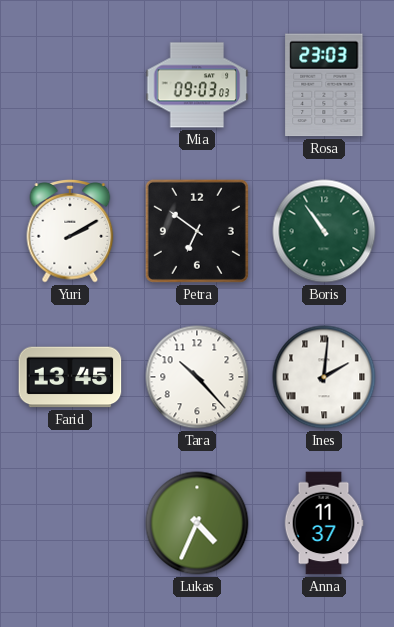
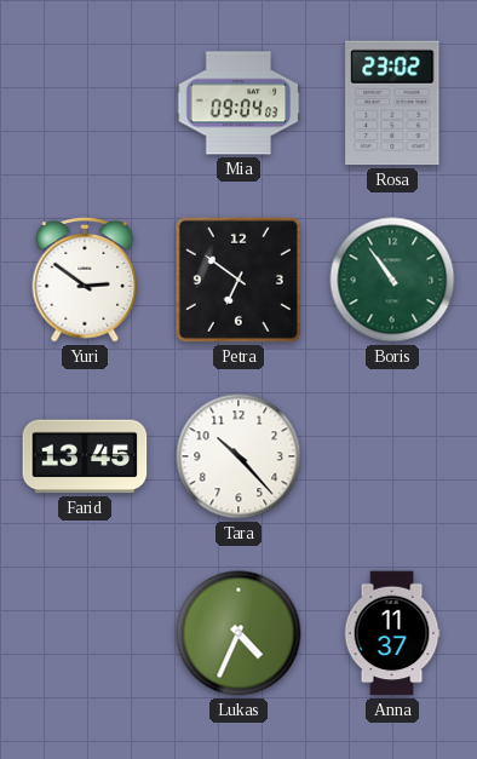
Mia: 09:03 -> 09:04 (238, 103)
Rosa: 23:03 -> 23:02 (392, 103)
Yuri: 2:10 -> 2:51 (85, 281)
Ines: 2:01 -> none (324, 377)
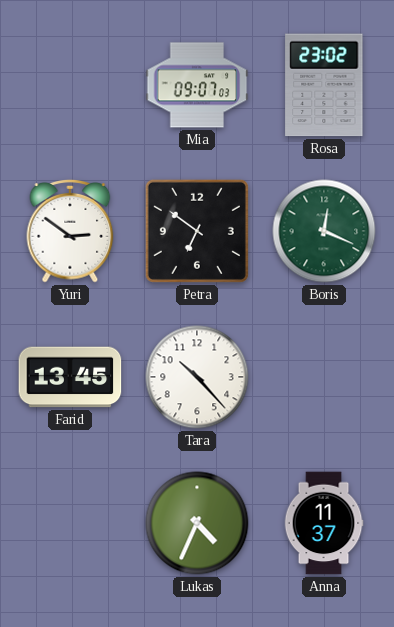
Mia: 09:04 -> 09:07 (197, 85)
Boris: 10:54 -> 12:19 (324, 231)
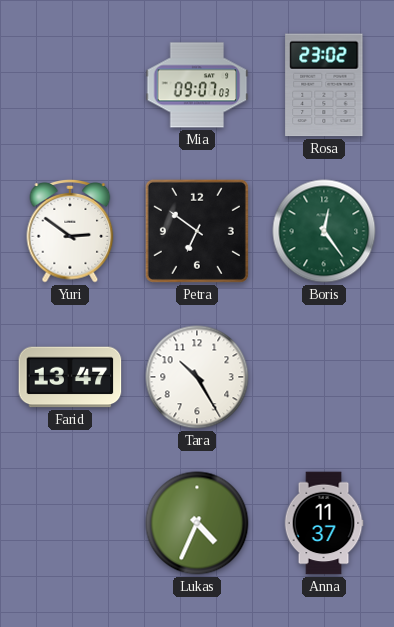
Boris: 12:19 -> 12:24 (324, 231)
Farid: 13:45 -> 13:47 (70, 377)
Tara: 10:23 -> 10:25 (197, 377)
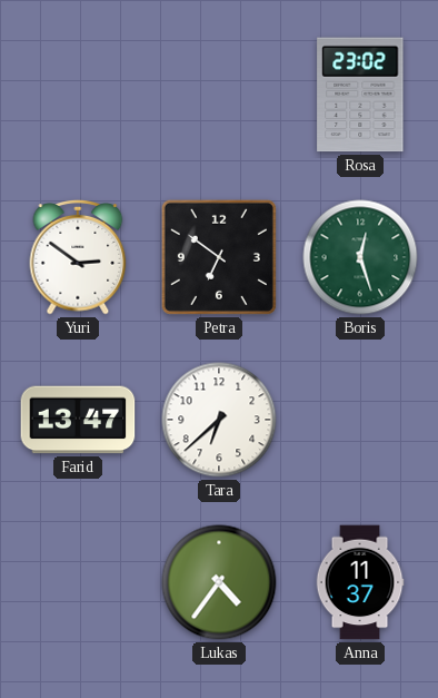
Mia: 09:07 -> none (197, 85)
Boris: 12:24 -> 12:27 (360, 257)
Tara: 10:25 -> 6:38 (219, 420)
Lukas: 4:34 -> 4:36 (219, 582)
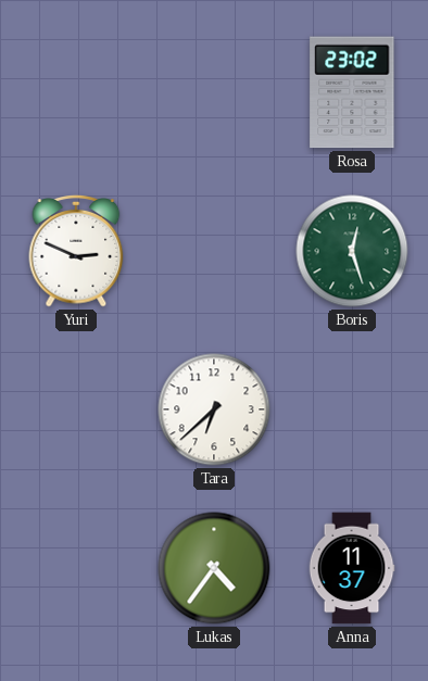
Yuri: 2:51 -> 2:49 (76, 252)
Petra: 6:51 -> none (219, 257)
Farid: 13:47 -> none (78, 420)
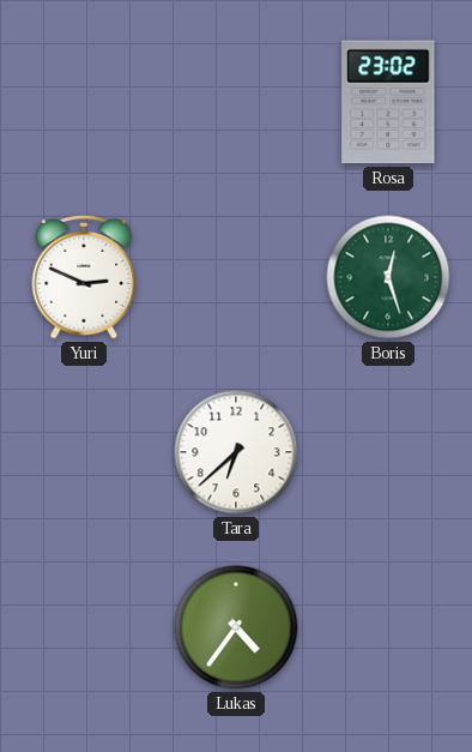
Anna: 11:37 -> none (352, 568)
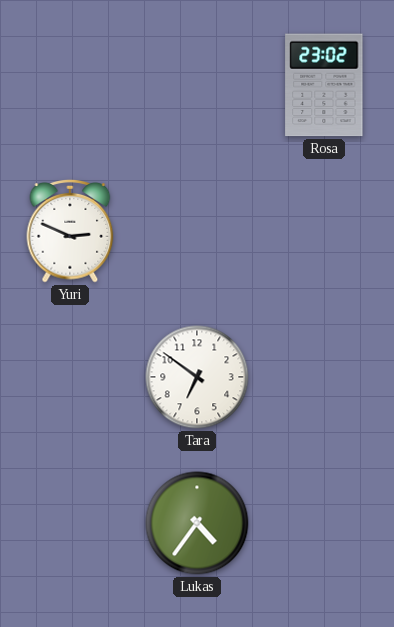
Boris: 12:27 -> none (388, 277)
Tara: 6:38 -> 6:51 (197, 377)
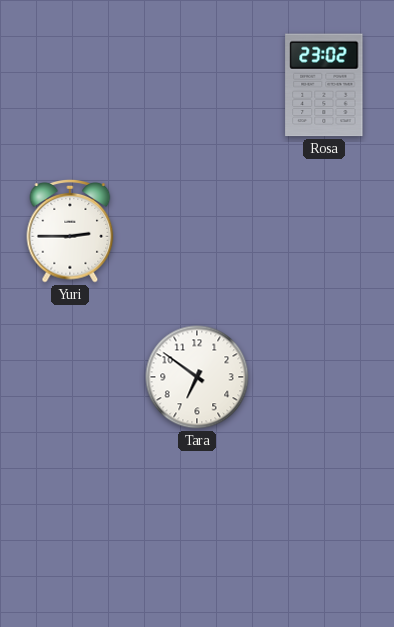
Yuri: 2:49 -> 2:45 (70, 232)
Lukas: 4:36 -> none (197, 523)
